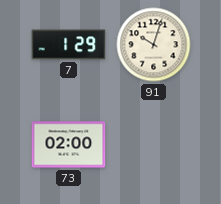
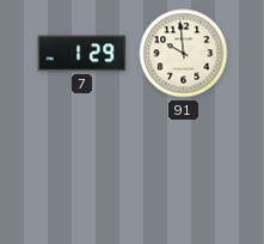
91: 10:03 -> 9:59 (184, 54)
73: 02:00 -> none (69, 145)
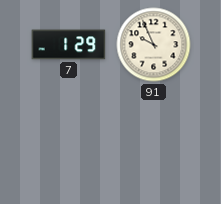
91: 9:59 -> 9:56 (154, 45)
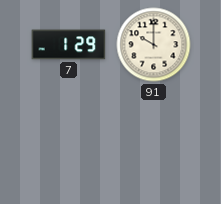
91: 9:56 -> 10:00 (154, 45)
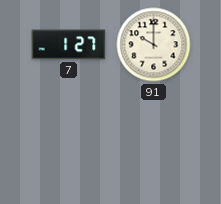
7: 1:29 -> 1:27 (69, 45)
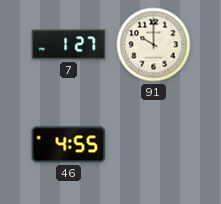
46: none -> 4:55 (69, 145)
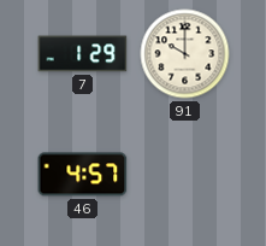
7: 1:27 -> 1:29 (83, 54)
46: 4:55 -> 4:57 (83, 175)
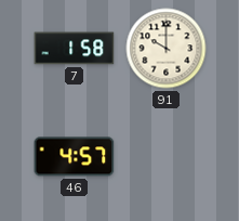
7: 1:29 -> 1:58 (75, 49)
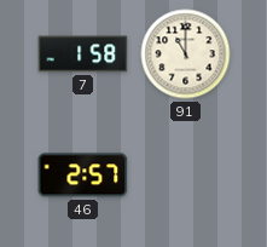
91: 10:00 -> 11:00 (186, 54)
46: 4:57 -> 2:57 (83, 176)
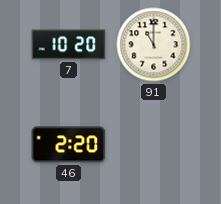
7: 1:58 -> 10:20 (69, 45)
46: 2:57 -> 2:20 (69, 145)
